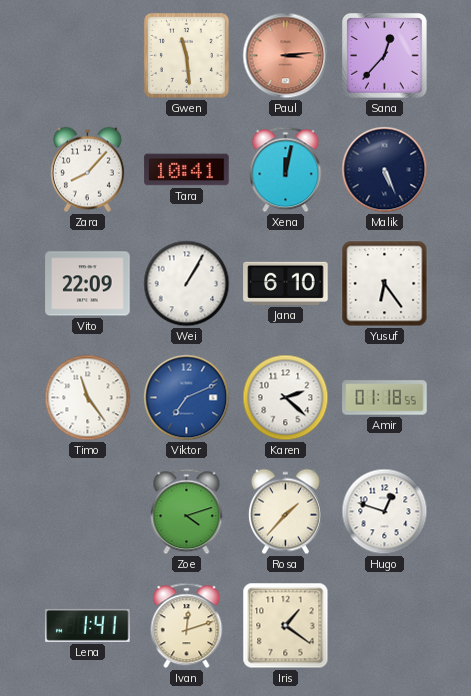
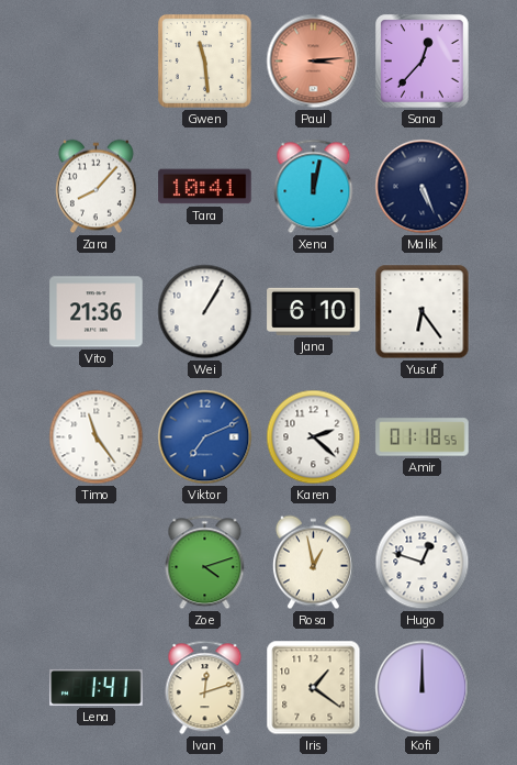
Vito: 22:09 -> 21:36 (97, 312)
Rosa: 1:37 -> 12:58 (313, 563)
Kofi: none -> 12:00 (423, 688)
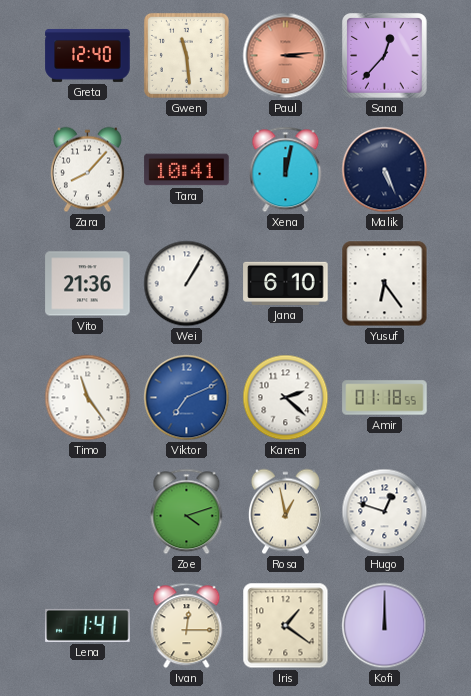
Greta: none -> 12:40 (88, 55)
Ivan: 12:12 -> 12:15 (187, 626)
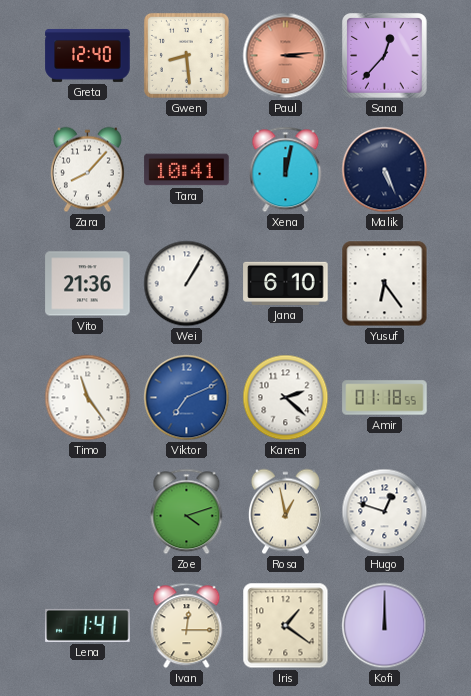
Gwen: 11:29 -> 8:29 (186, 55)
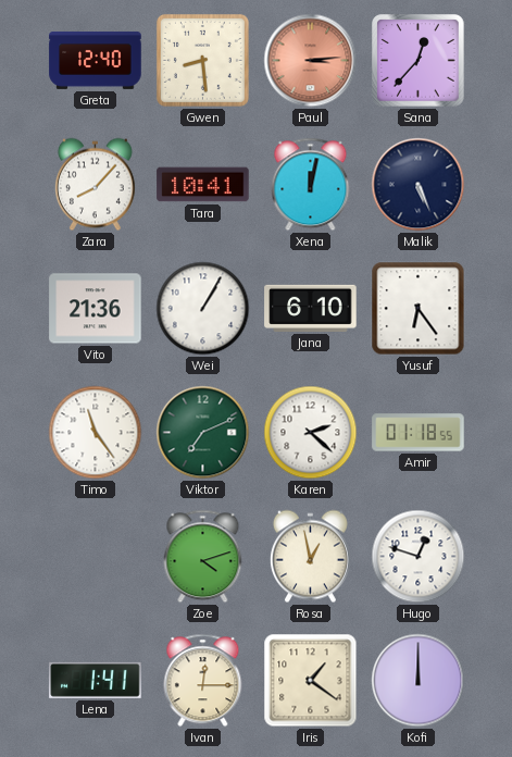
Viktor dial: blue -> green (203, 433)
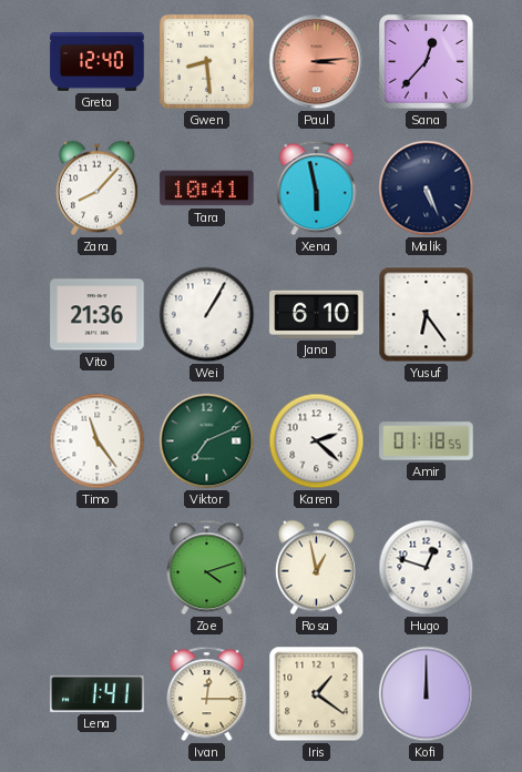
Xena: 12:02 -> 5:58 (317, 189)
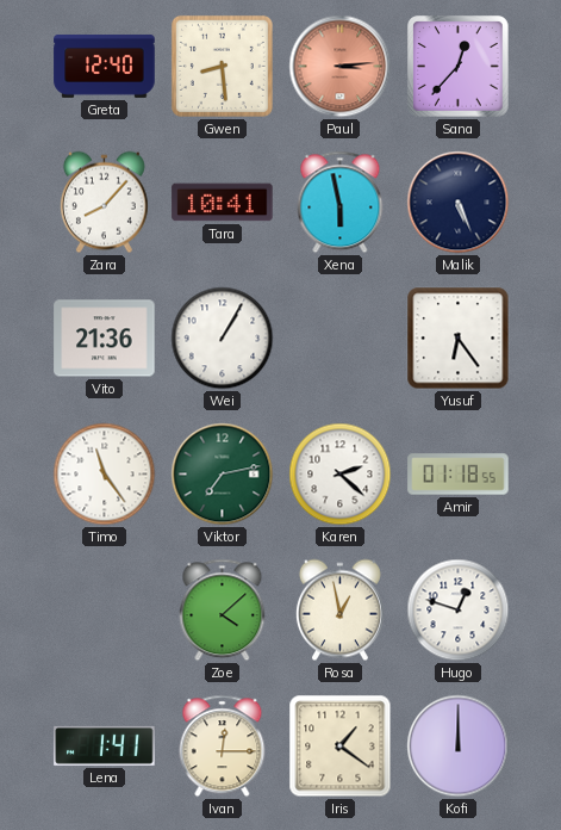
Jana: 6:10 -> none (317, 314)
Viktor: 7:11 -> 7:13 (223, 475)
Zoe: 4:12 -> 4:08 (223, 611)
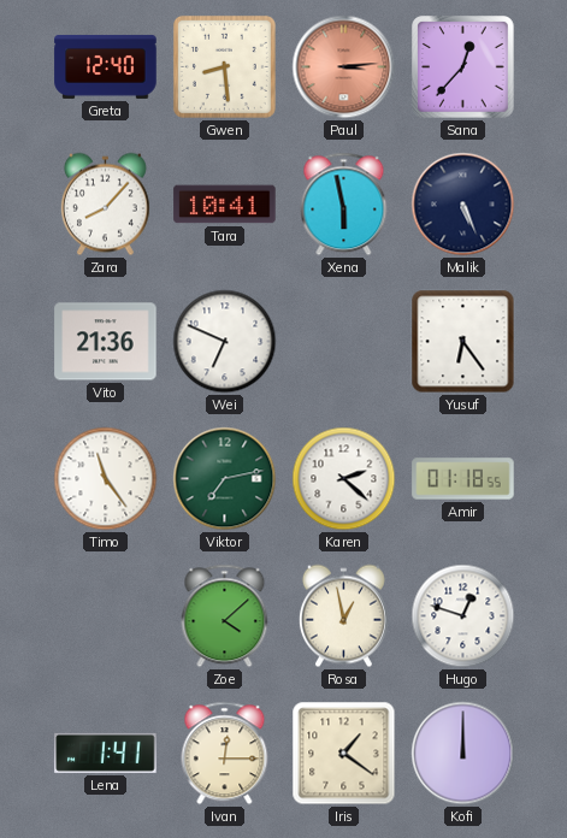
Wei: 1:05 -> 6:49 (225, 342)
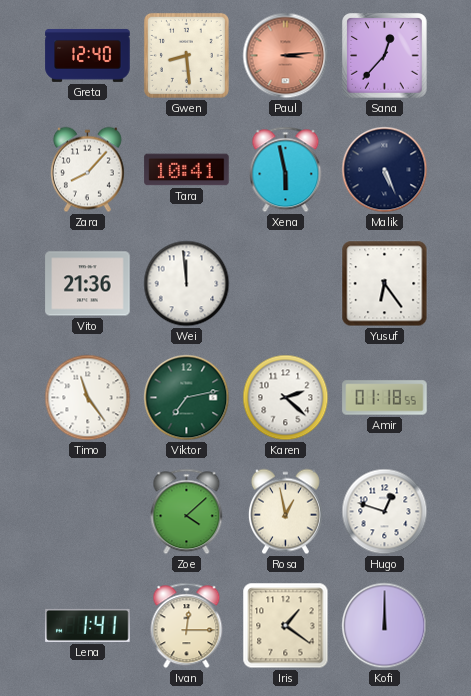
Wei: 6:49 -> 11:59 (187, 284)
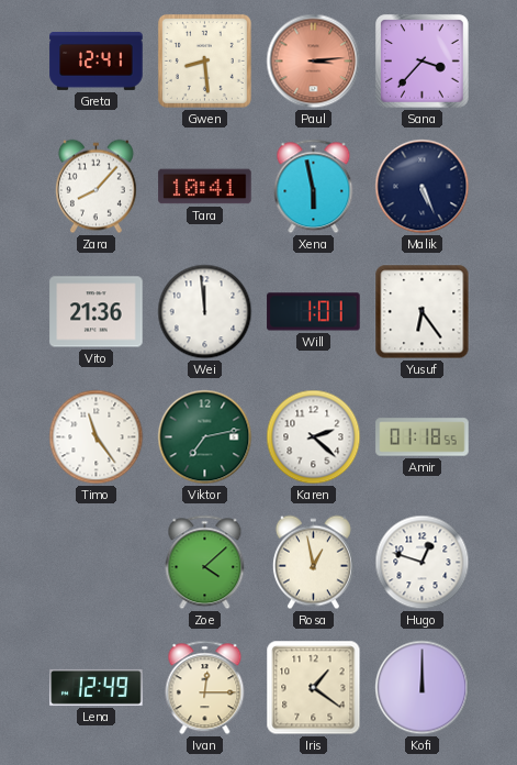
Greta: 12:40 -> 12:41 (97, 60)
Sana: 12:37 -> 3:37 (423, 62)
Will: none -> 1:01 (314, 312)
Lena: 1:41 -> 12:49 (97, 687)
